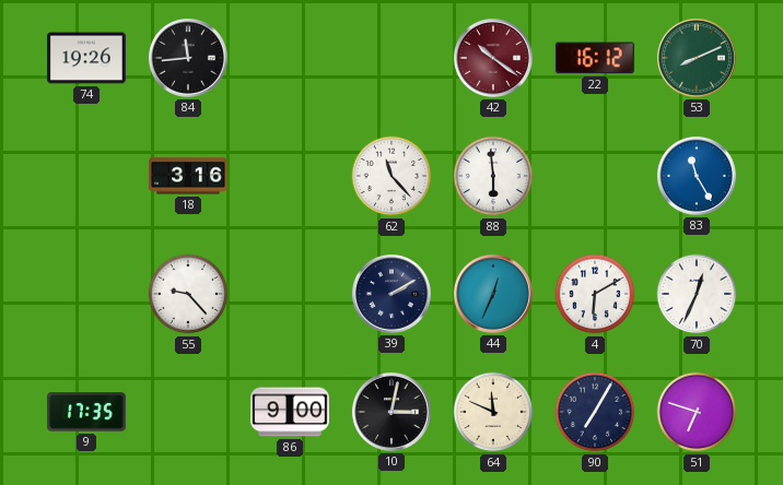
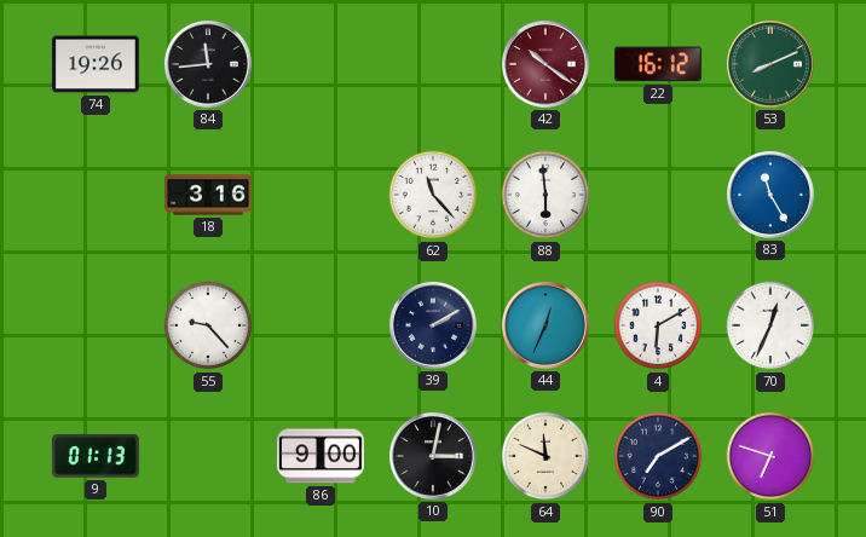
9: 17:35 -> 01:13 (96, 456)
90: 7:05 -> 7:10 (658, 456)
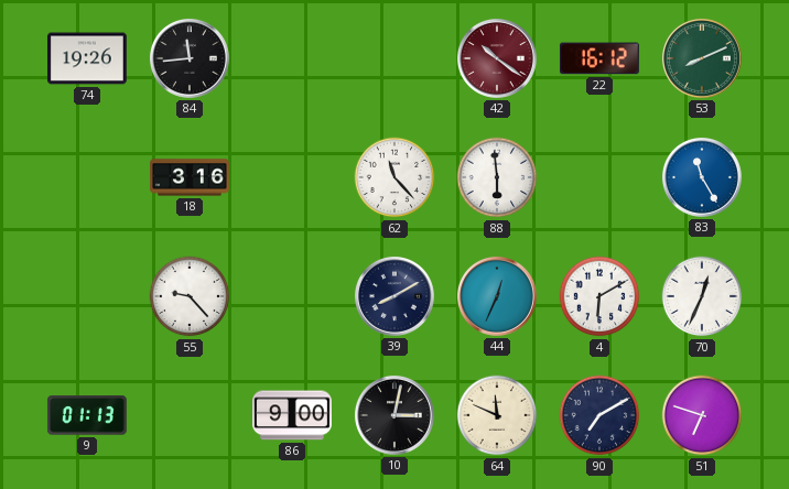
39: 2:10 -> 8:10 (394, 296)
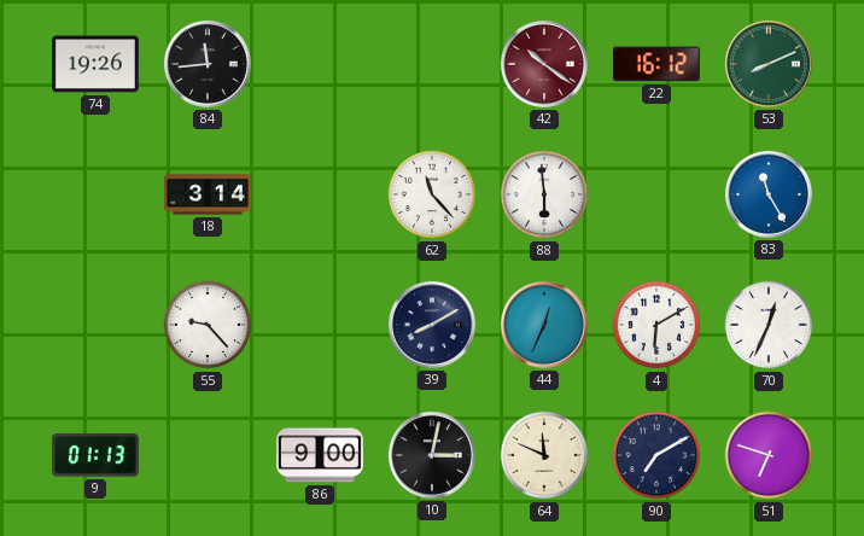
18: 3:16 -> 3:14 (208, 194)
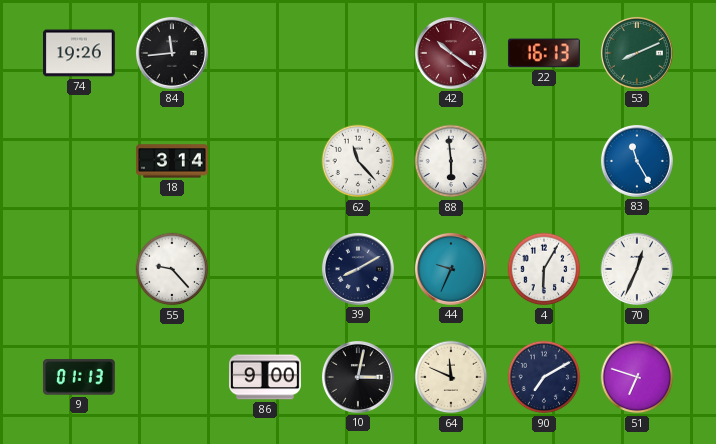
22: 16:12 -> 16:13 (544, 53)
44: 12:34 -> 9:34 (451, 269)
4: 6:10 -> 6:05 (544, 269)
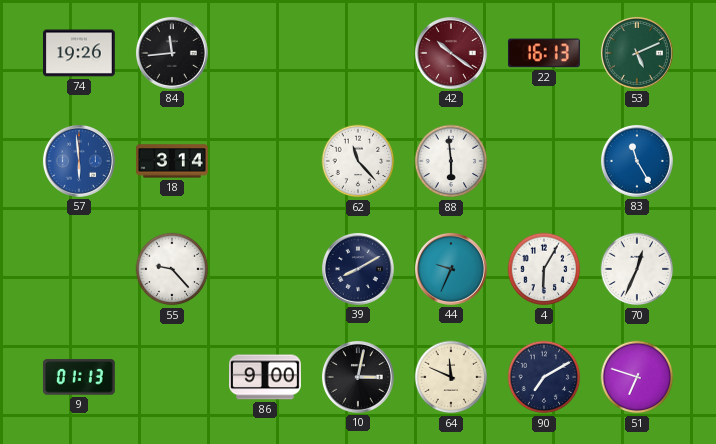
53: 8:11 -> 5:11 (637, 53)
57: none -> 5:59 (79, 161)
